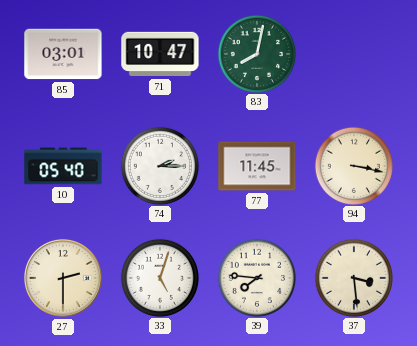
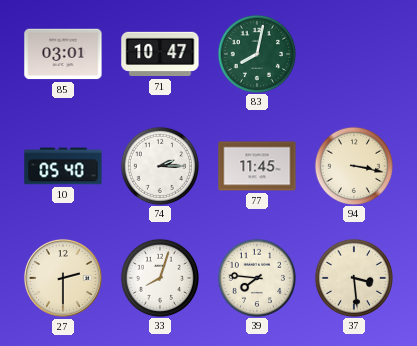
33: 5:03 -> 8:03 (159, 277)
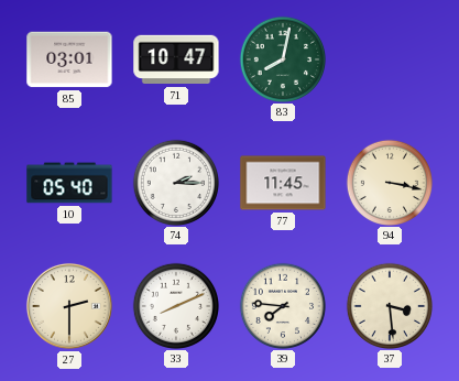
33: 8:03 -> 8:11 (175, 305)
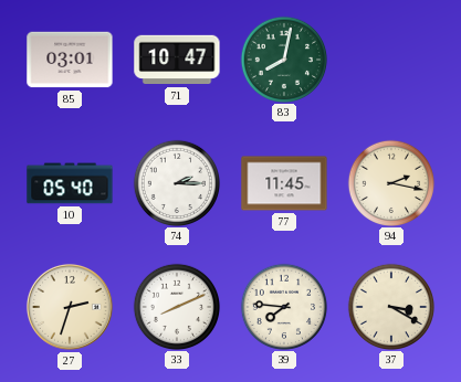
94: 3:17 -> 2:17 (390, 182)
27: 2:30 -> 2:33 (70, 307)
37: 3:29 -> 3:20 (390, 306)
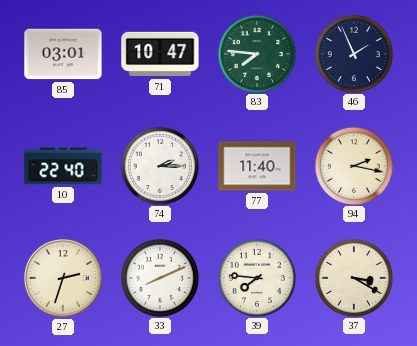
83: 8:02 -> 7:46 (256, 53)
46: none -> 1:56 (353, 53)
10: 05:40 -> 22:40 (63, 166)
77: 11:45 -> 11:40 (257, 166)
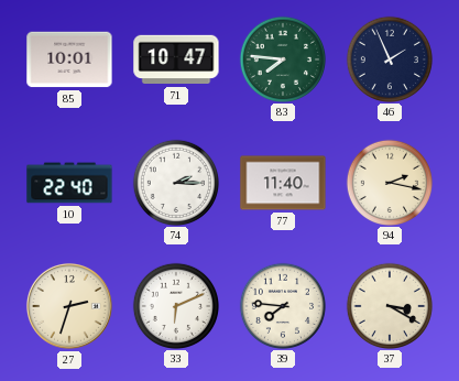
85: 03:01 -> 10:01 (69, 59)
33: 8:11 -> 6:11 (175, 305)
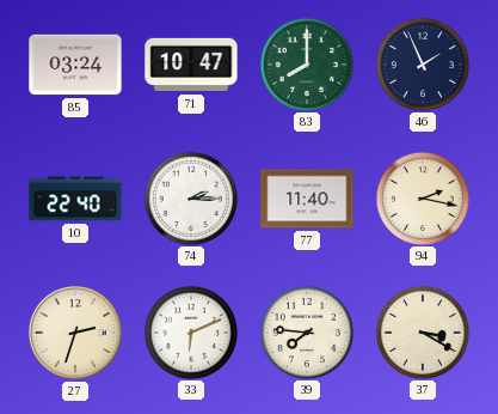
85: 10:01 -> 03:24 (75, 65)
83: 7:46 -> 8:00 (306, 63)
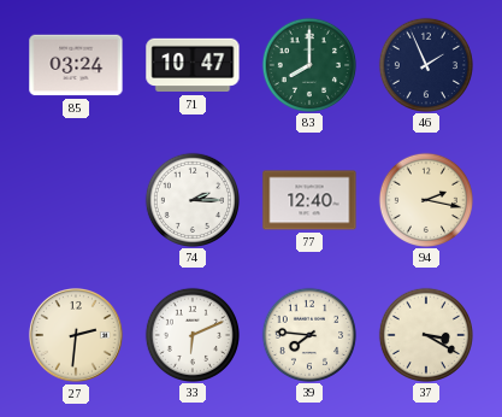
10: 22:40 -> none (75, 199)
77: 11:40 -> 12:40 (309, 200)
27: 2:33 -> 2:31 (76, 335)
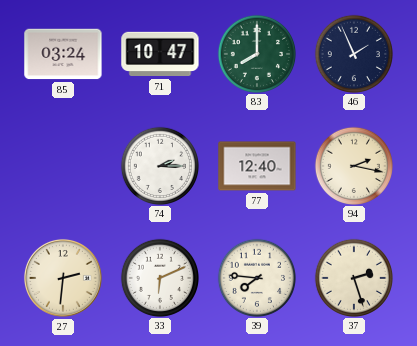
37: 3:20 -> 2:27 (353, 277)
